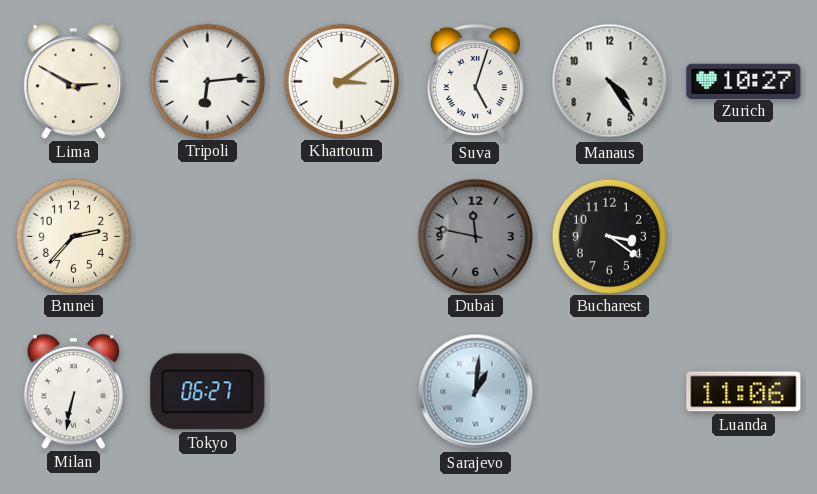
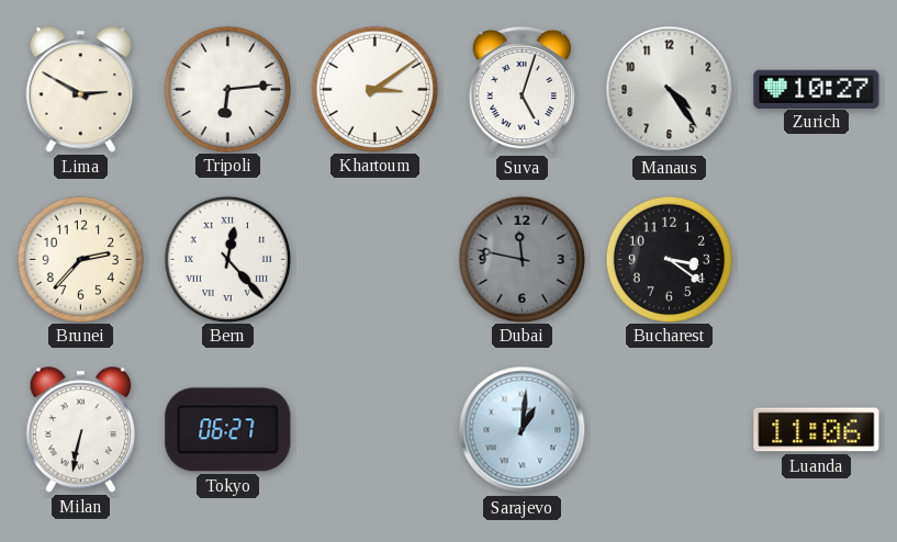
Bern: none -> 12:23 (227, 259)
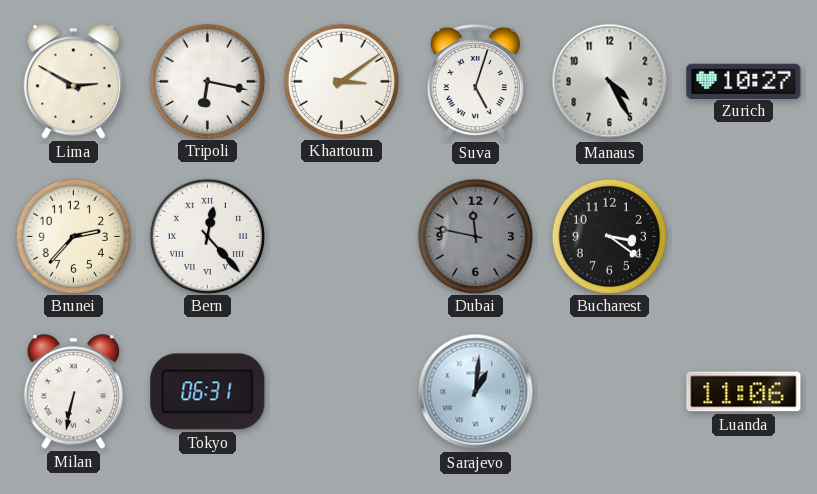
Tripoli: 6:14 -> 6:17 (207, 81)
Manaus: 4:24 -> 4:25 (610, 82)
Tokyo: 06:27 -> 06:31 (208, 392)
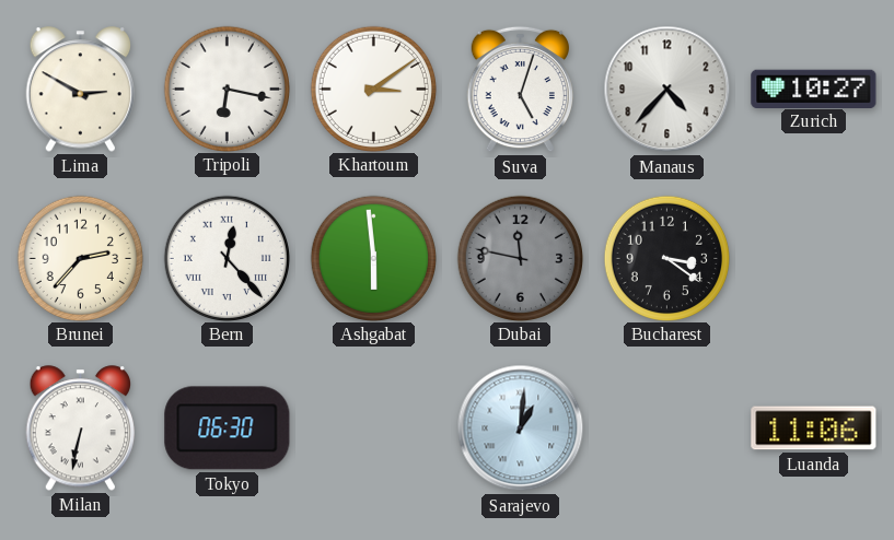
Manaus: 4:25 -> 4:37 (667, 90)
Ashgabat: none -> 5:59 (373, 258)
Tokyo: 06:31 -> 06:30 (228, 429)
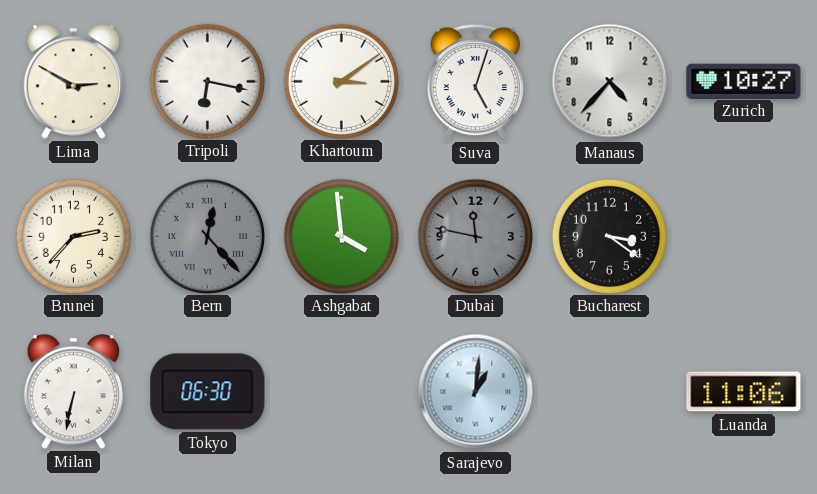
Bern dial: white -> grey (207, 236)
Ashgabat: 5:59 -> 3:59 (341, 236)
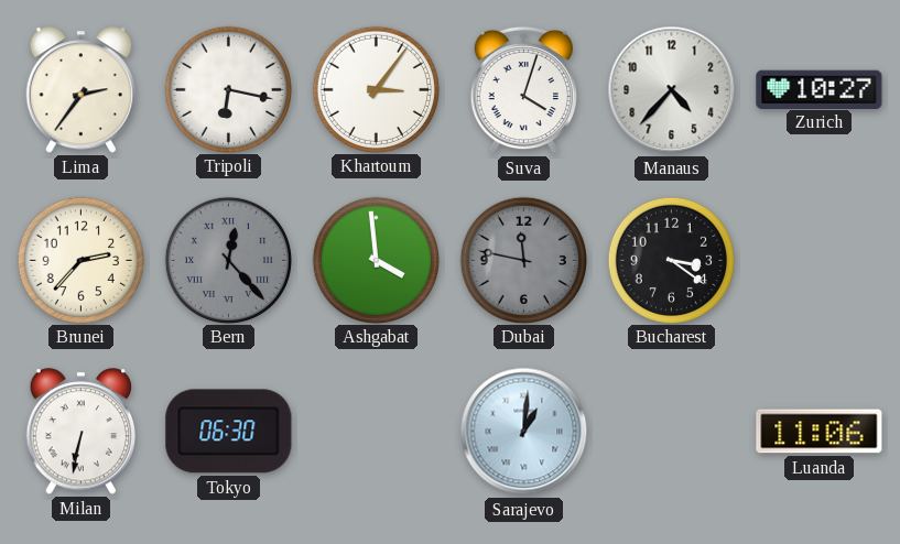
Lima: 2:50 -> 2:36 (82, 90)
Khartoum: 3:09 -> 3:06 (376, 89)
Suva: 5:03 -> 4:03 (523, 90)
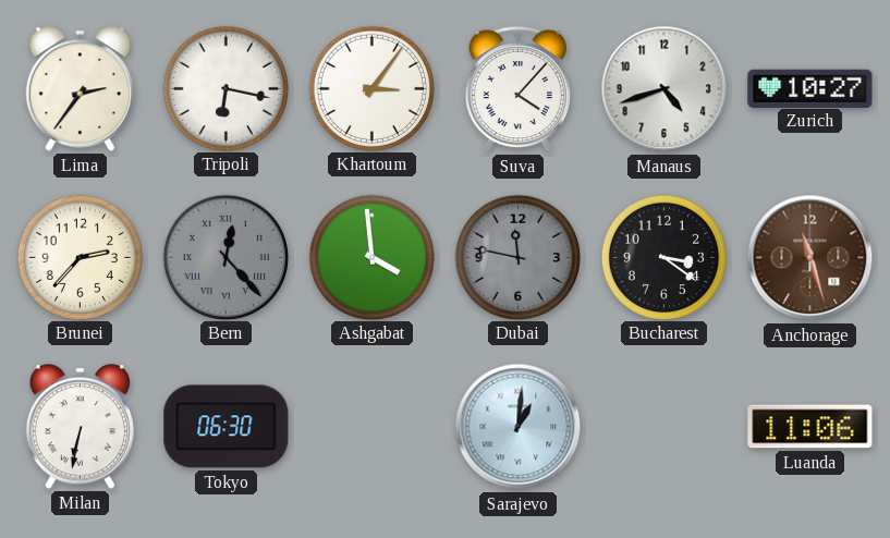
Suva: 4:03 -> 4:07 (517, 89)
Manaus: 4:37 -> 4:42 (665, 89)
Anchorage: none -> 11:27 (810, 258)
